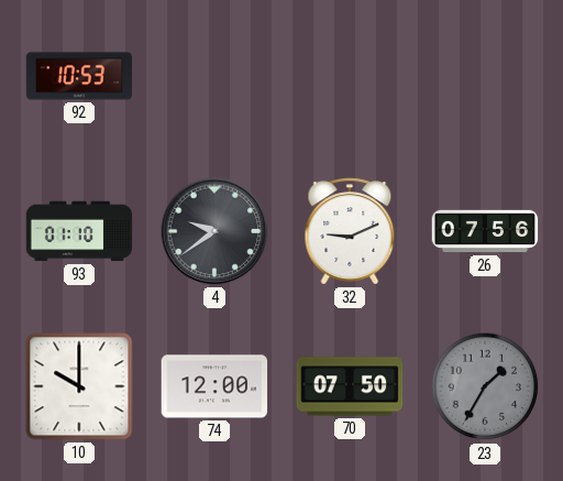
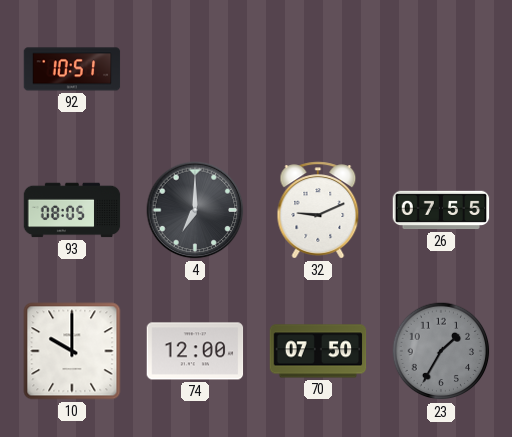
92: 10:53 -> 10:51 (72, 69)
93: 01:10 -> 08:05 (72, 210)
4: 9:39 -> 7:00 (195, 210)
26: 07:56 -> 07:55 (441, 210)
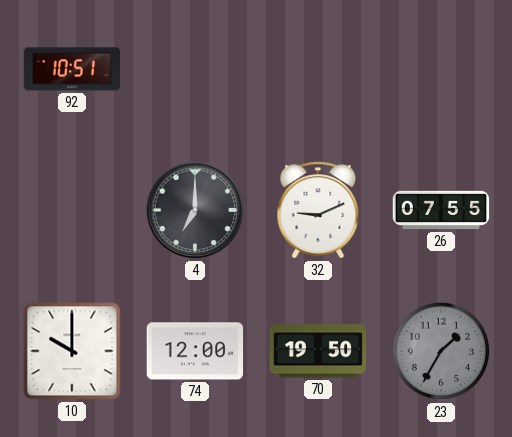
93: 08:05 -> none (72, 210)
70: 07:50 -> 19:50 (318, 351)
